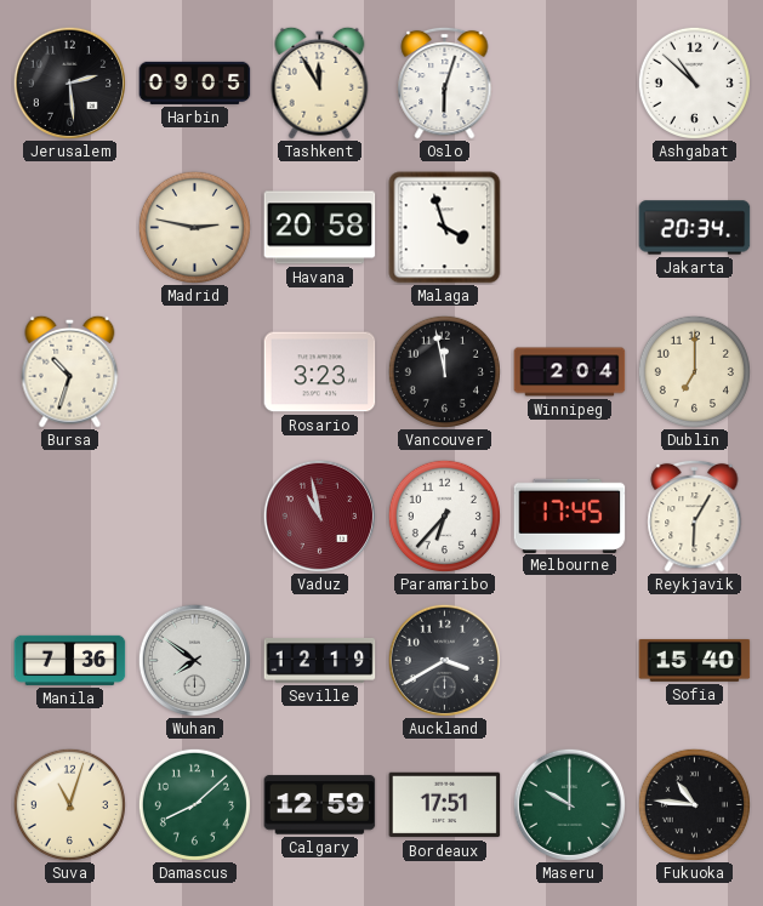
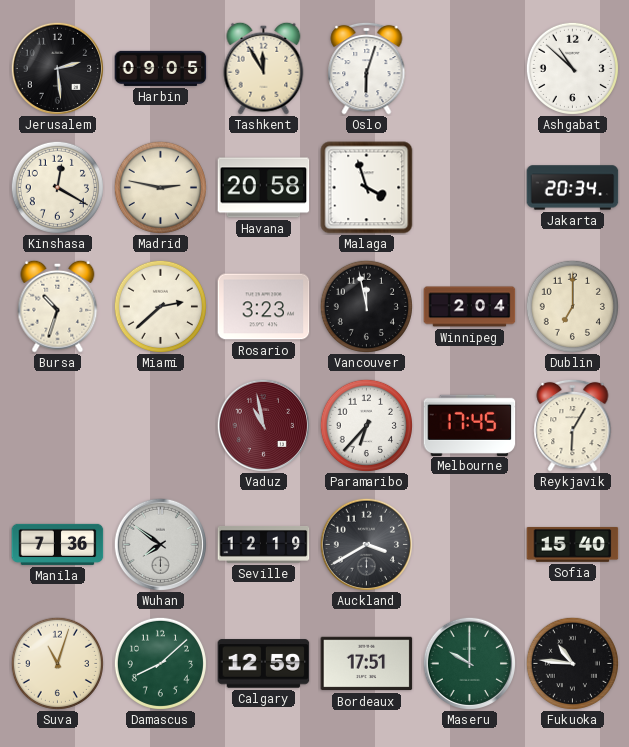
Kinshasa: none -> 12:20 (57, 187)
Miami: none -> 2:38 (160, 306)
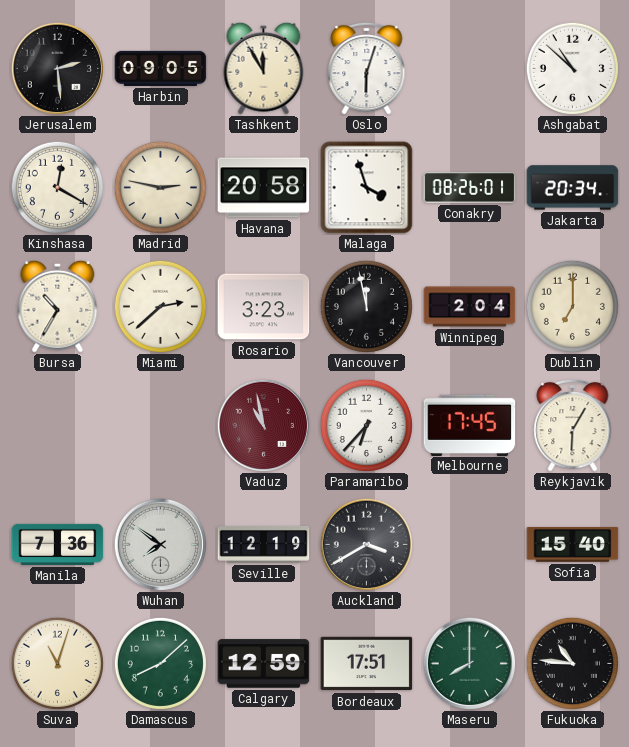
Conakry: none -> 08:26 (470, 188)
Bursa: 10:33 -> 10:35 (58, 306)
Maseru: 10:00 -> 8:00 (469, 663)
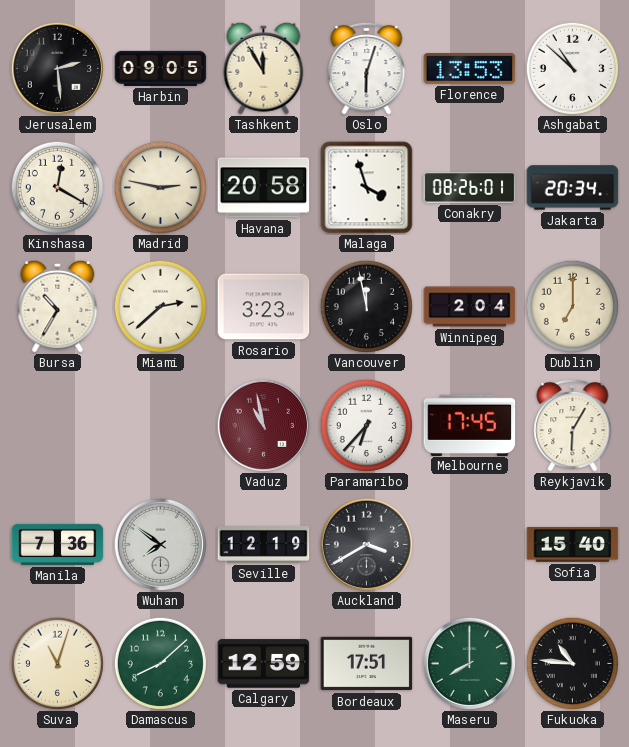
Florence: none -> 13:53 (470, 69)
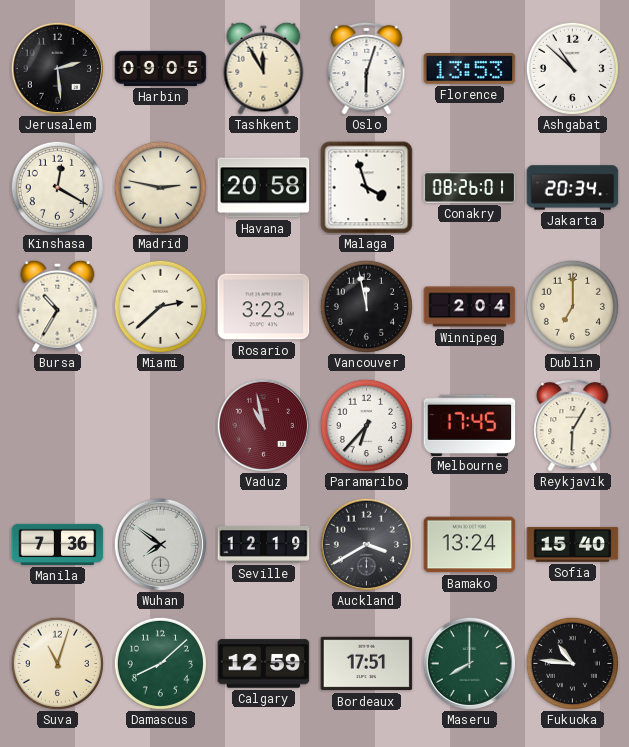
Bamako: none -> 13:24 (470, 545)
